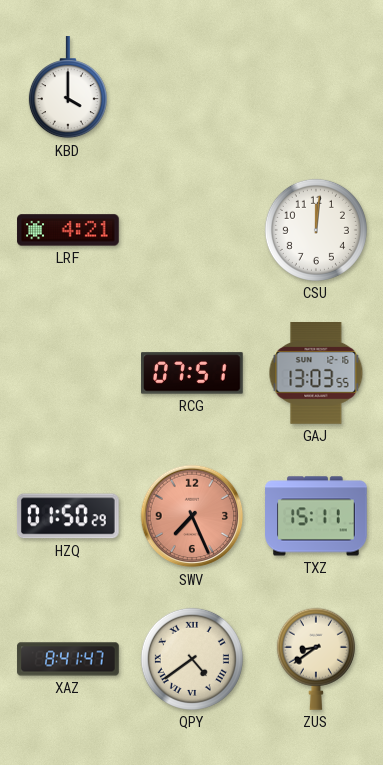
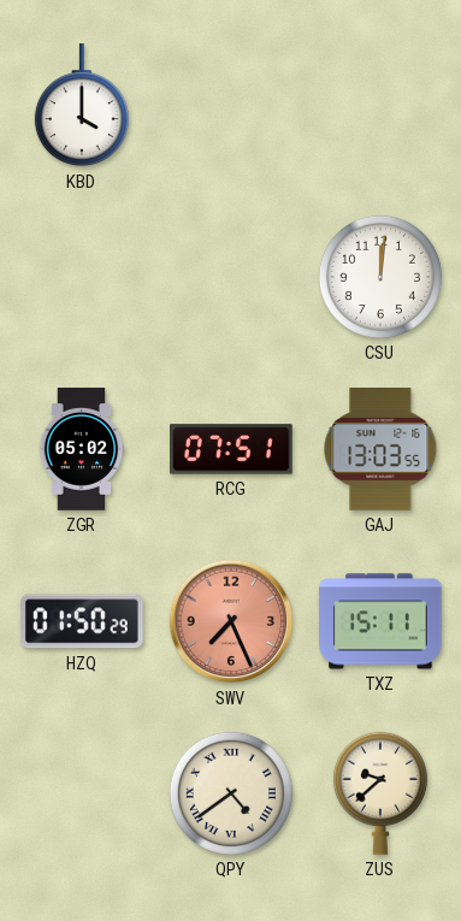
LRF: 4:21 -> none (68, 230)
ZGR: none -> 05:02 (82, 449)
XAZ: 8:41 -> none (68, 659)
ZUS: 8:39 -> 9:38 (380, 793)
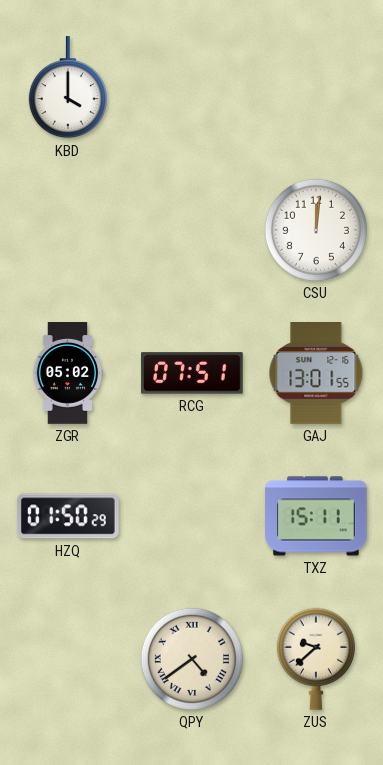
GAJ: 13:03 -> 13:01 (316, 374)
SWV: 7:26 -> none (231, 621)
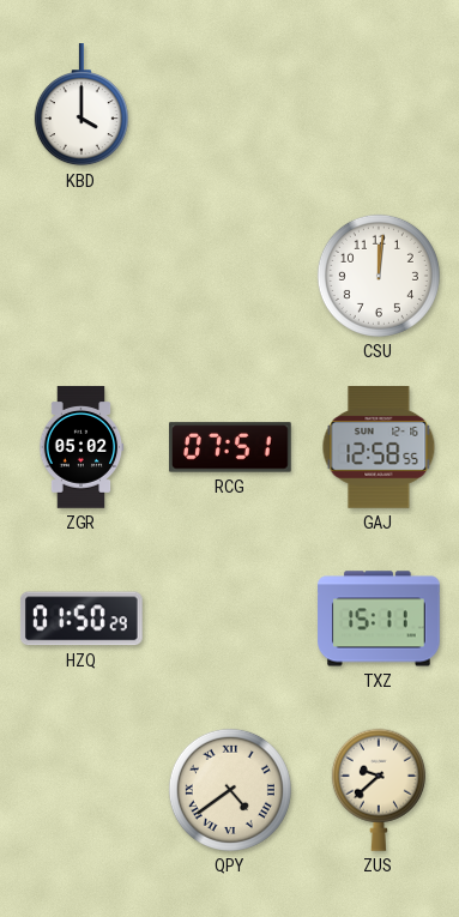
GAJ: 13:01 -> 12:58 (379, 448)
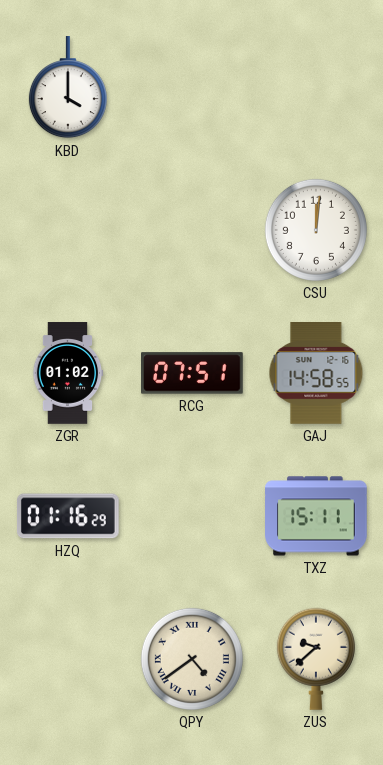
ZGR: 05:02 -> 01:02 (68, 373)
GAJ: 12:58 -> 14:58 (316, 374)
HZQ: 01:50 -> 01:16 (68, 516)
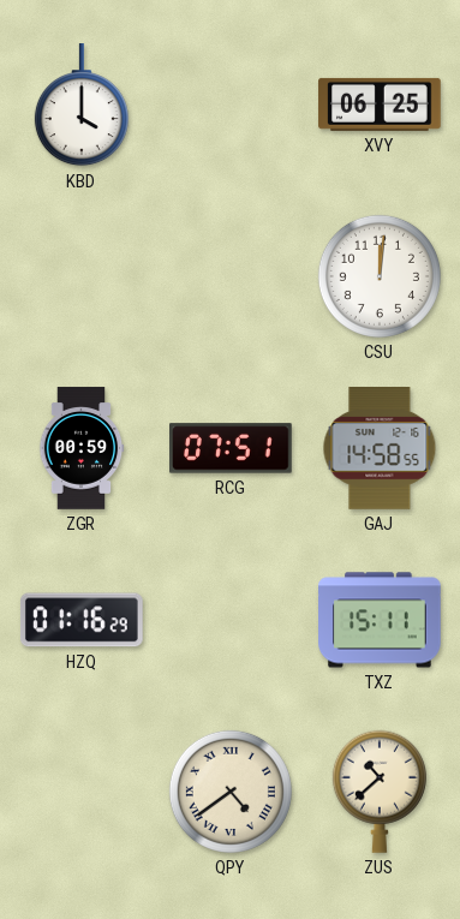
XVY: none -> 06:25 (380, 105)
ZGR: 01:02 -> 00:59 (82, 448)
ZUS: 9:38 -> 10:38 (380, 792)
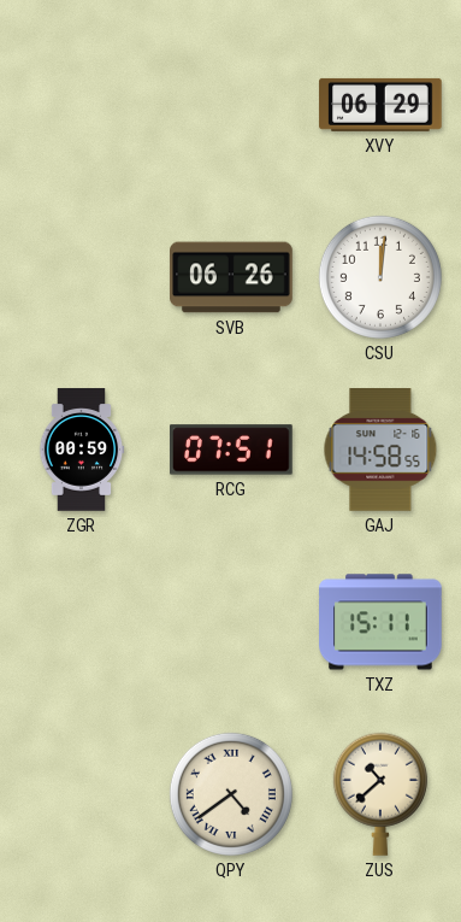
KBD: 4:00 -> none (82, 106)
XVY: 06:25 -> 06:29 (380, 105)
SVB: none -> 06:26 (231, 277)
HZQ: 01:16 -> none (82, 620)
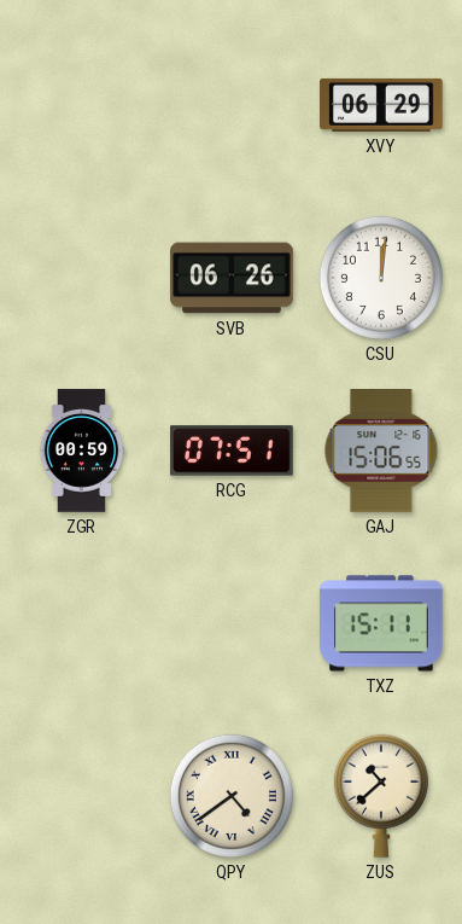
GAJ: 14:58 -> 15:06 (381, 452)
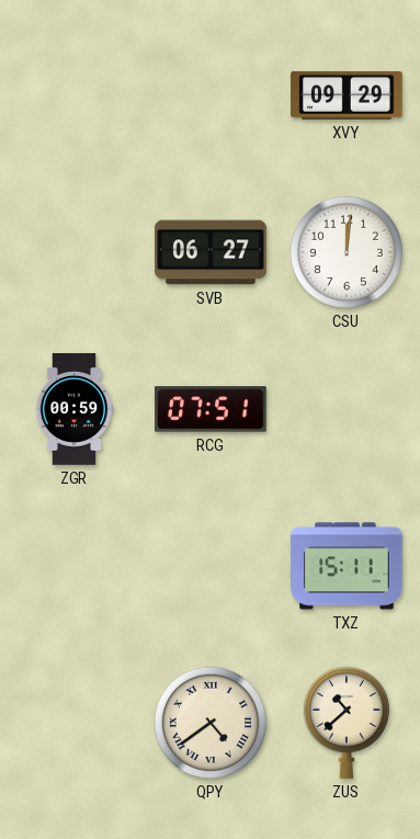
XVY: 06:29 -> 09:29 (347, 95)
SVB: 06:26 -> 06:27 (211, 252)
GAJ: 15:06 -> none (381, 452)
